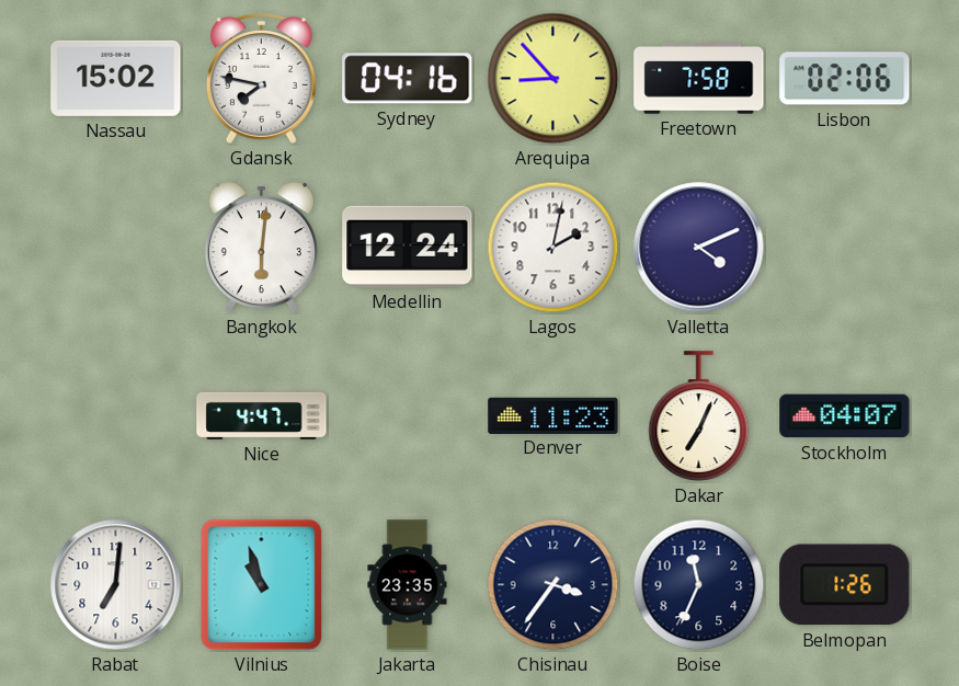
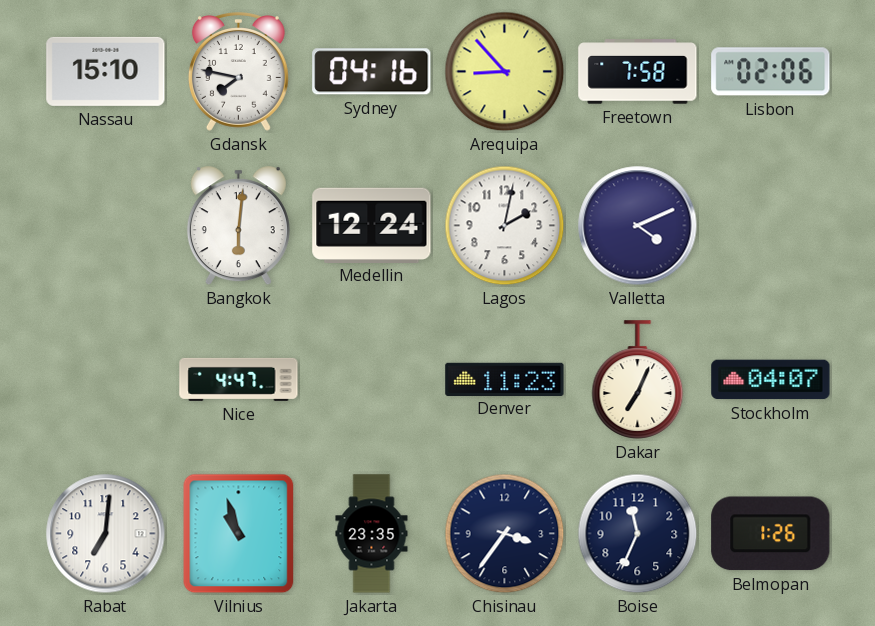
Nassau: 15:02 -> 15:10 (106, 71)
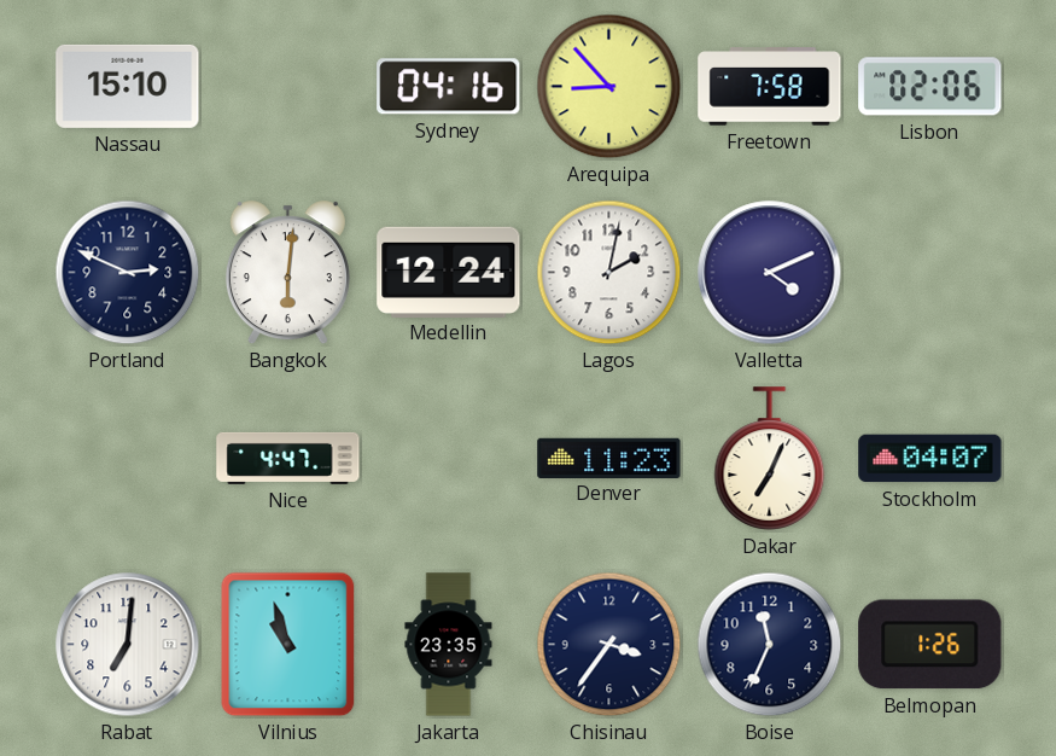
Gdansk: 7:47 -> none (238, 72)
Portland: none -> 2:49 (128, 273)
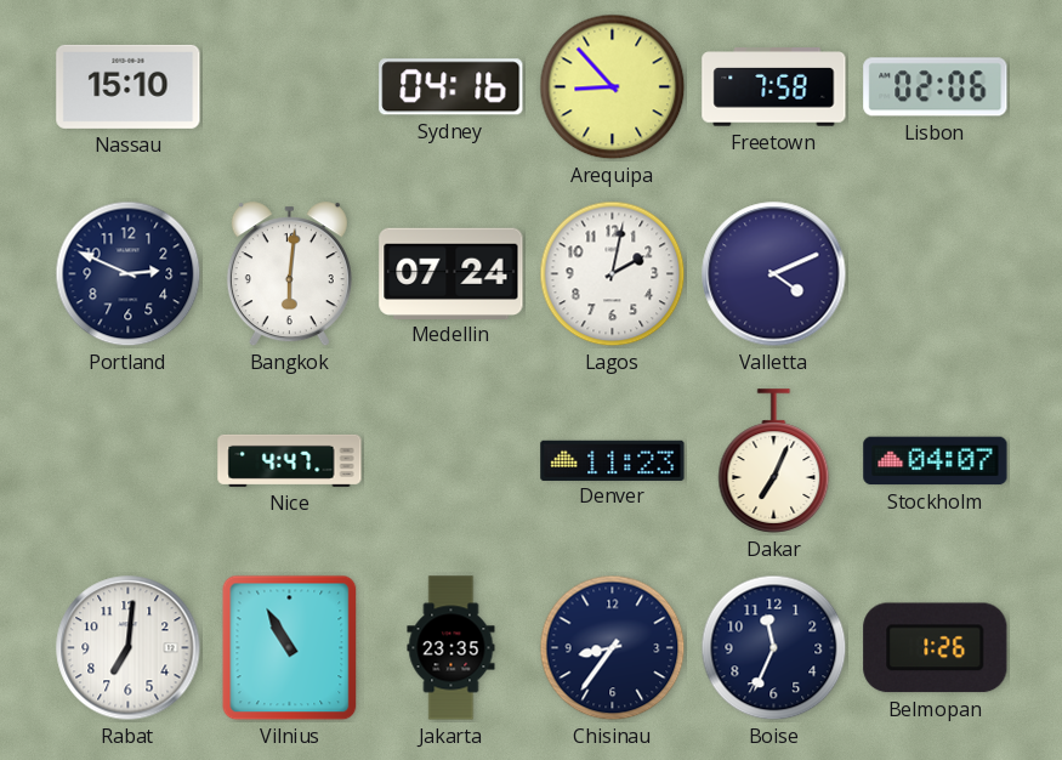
Medellin: 12:24 -> 07:24 (452, 273)
Vilnius: 10:57 -> 10:55 (290, 648)
Chisinau: 3:36 -> 8:36 (613, 648)
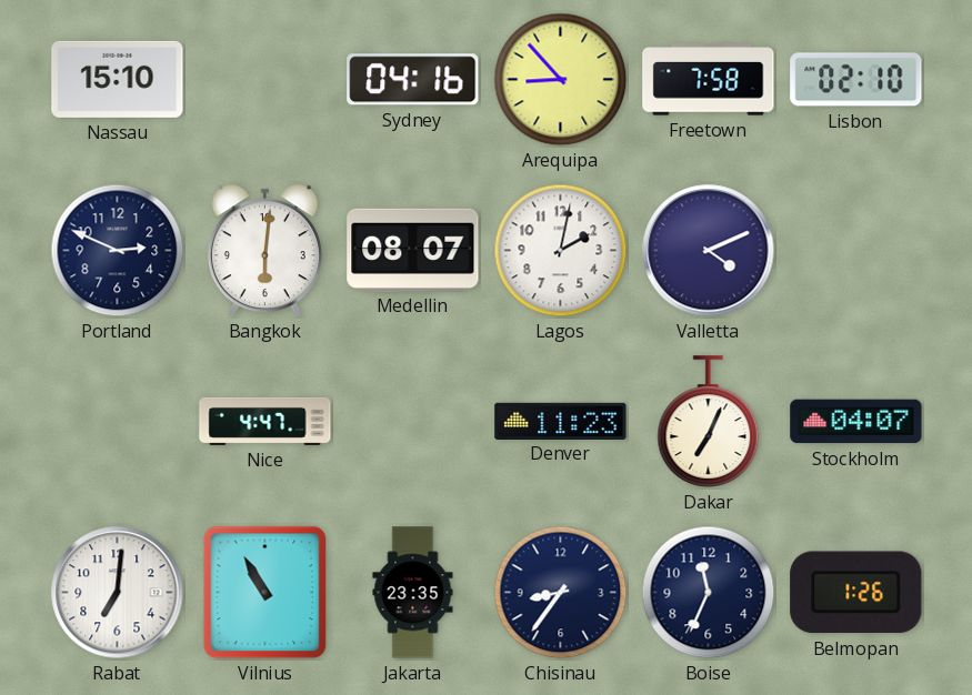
Lisbon: 02:06 -> 02:10 (856, 80)
Medellin: 07:24 -> 08:07 (413, 250)
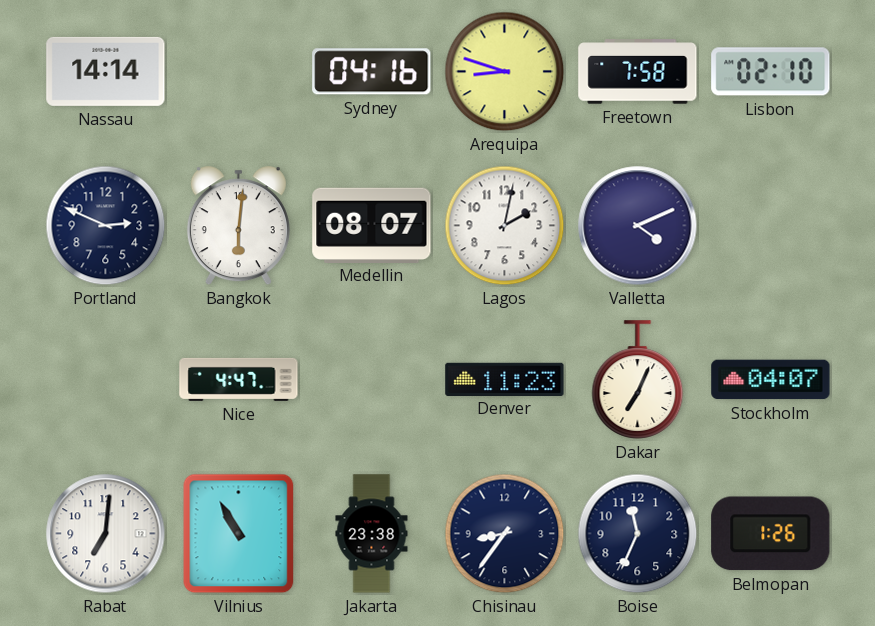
Nassau: 15:10 -> 14:14 (106, 71)
Arequipa: 8:53 -> 8:48 (505, 72)
Jakarta: 23:35 -> 23:38 (372, 534)
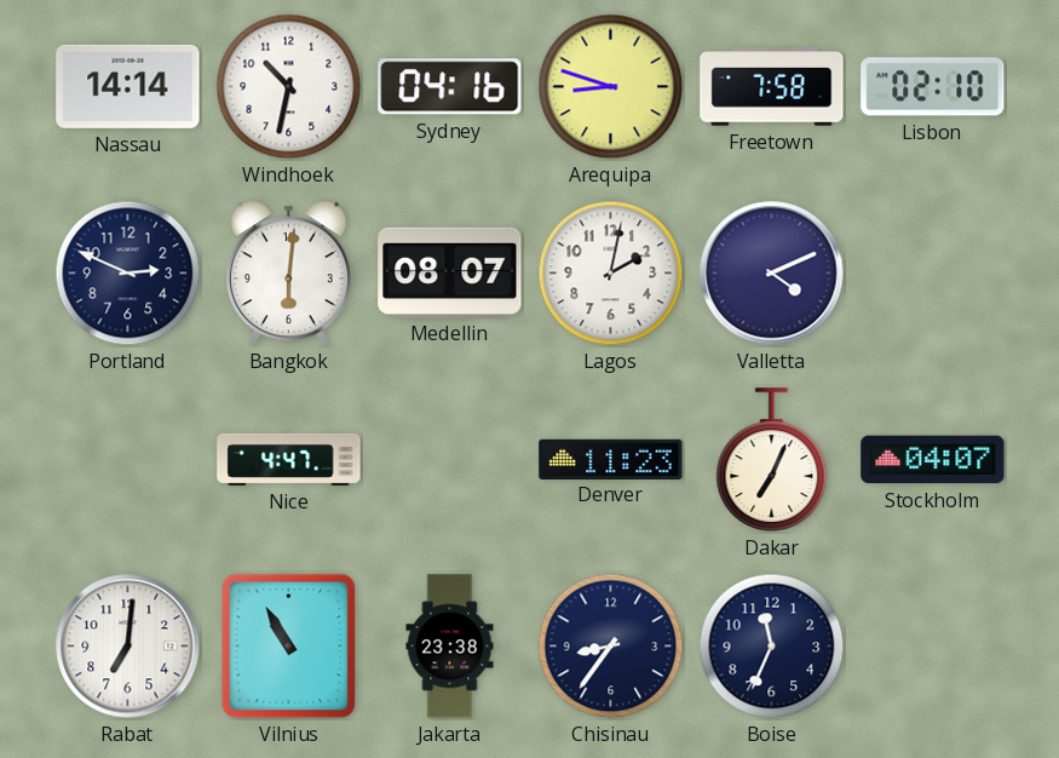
Windhoek: none -> 10:32 (289, 87)
Belmopan: 1:26 -> none (771, 534)
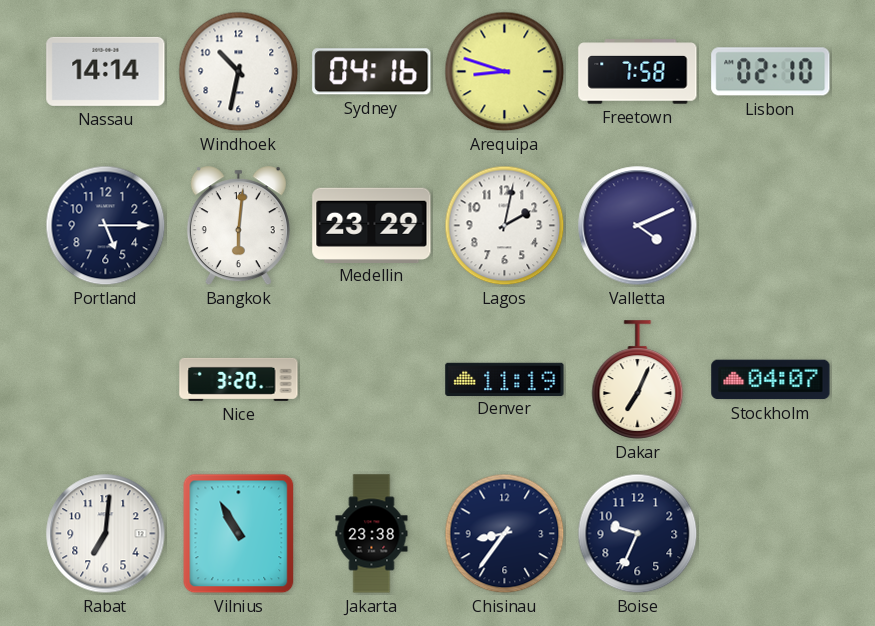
Portland: 2:49 -> 5:15 (106, 226)
Medellin: 08:07 -> 23:29 (372, 225)
Nice: 4:47 -> 3:20 (239, 379)
Denver: 11:23 -> 11:19 (505, 379)
Boise: 11:34 -> 9:34 (638, 534)
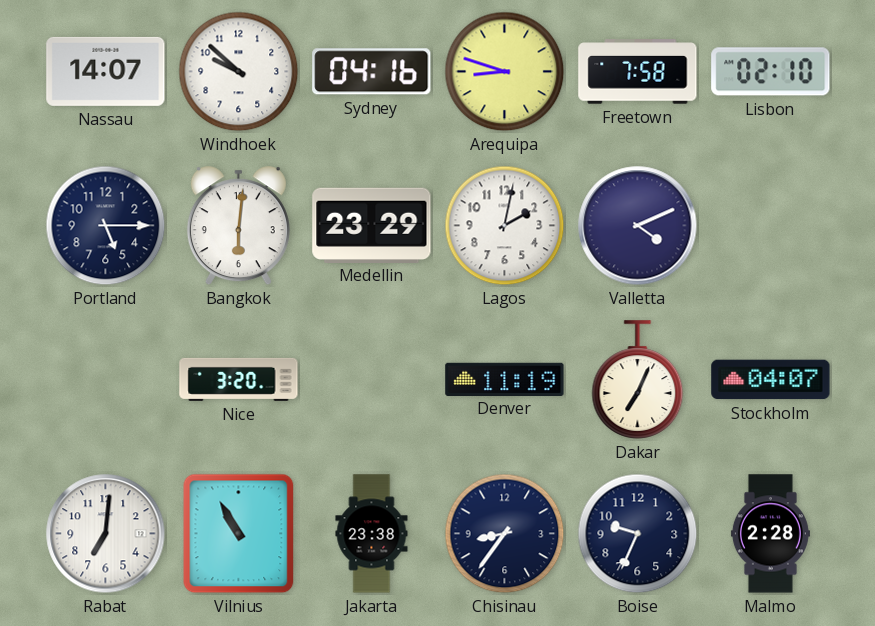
Nassau: 14:14 -> 14:07 (106, 71)
Windhoek: 10:32 -> 9:52 (239, 72)
Malmo: none -> 2:28 (770, 534)
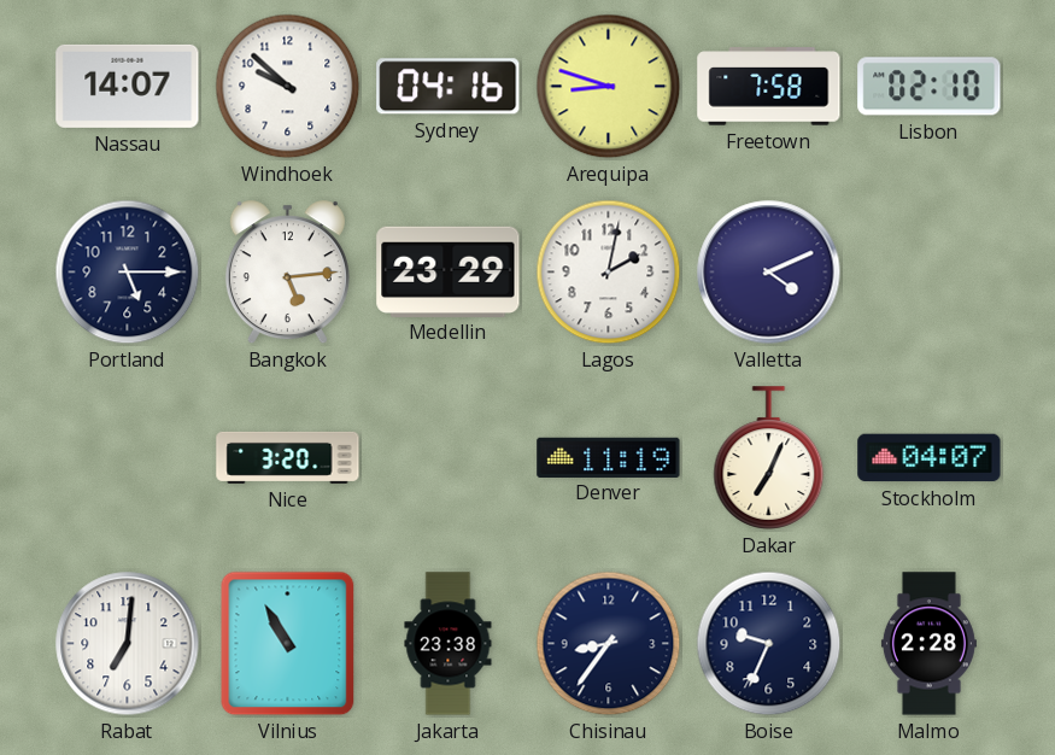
Bangkok: 6:01 -> 5:14 (287, 273)
